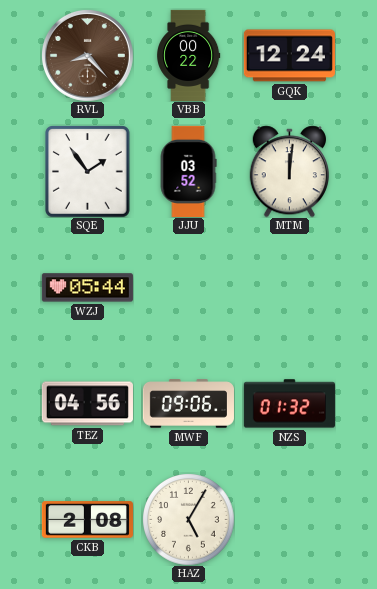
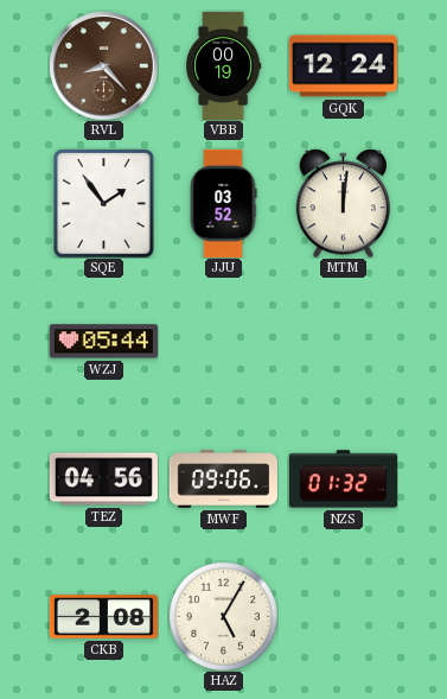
VBB: 00:22 -> 00:19 (224, 65)
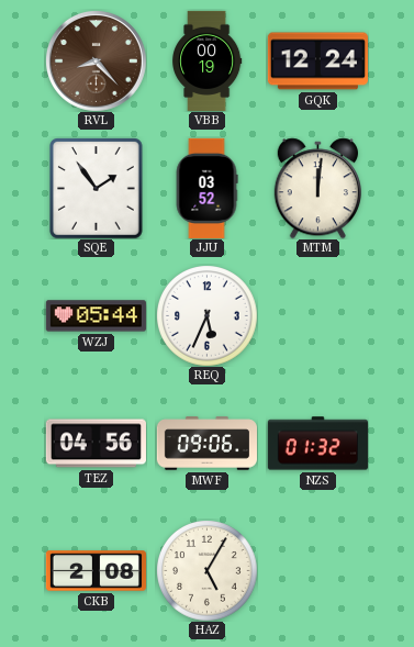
REQ: none -> 5:34 (208, 316)
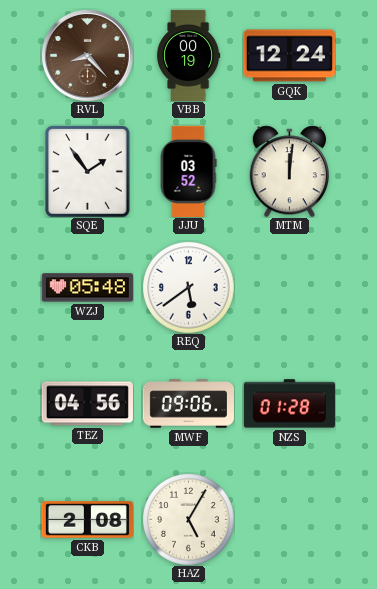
WZJ: 05:44 -> 05:48 (87, 288)
REQ: 5:34 -> 5:39 (189, 288)
NZS: 01:32 -> 01:28 (289, 404)
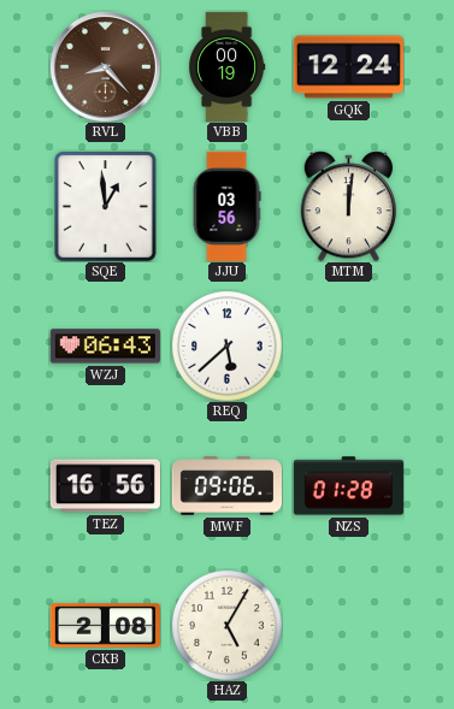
SQE: 1:54 -> 12:59 (106, 206)
JJU: 03:52 -> 03:56 (226, 206)
WZJ: 05:48 -> 06:43 (105, 347)
REQ: 5:39 -> 5:38 (228, 347)
TEZ: 04:56 -> 16:56 (105, 486)
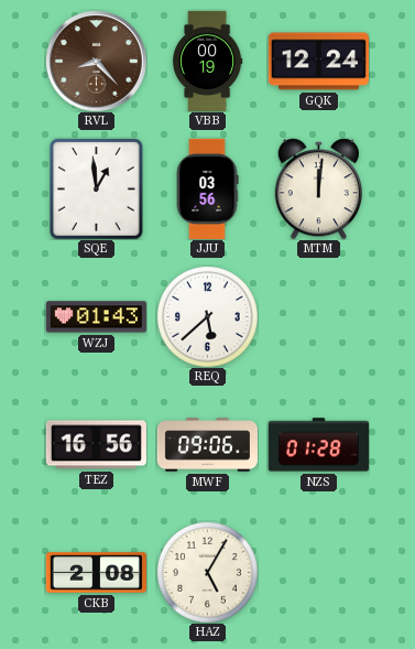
WZJ: 06:43 -> 01:43 (96, 317)
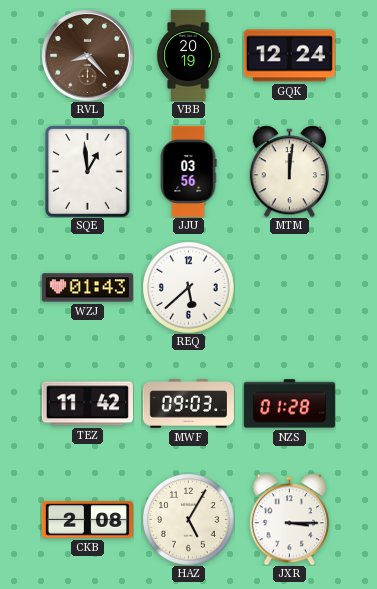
VBB: 00:19 -> 20:19 (189, 55)
TEZ: 16:56 -> 11:42 (87, 404)
MWF: 09:06 -> 09:03 (188, 404)
JXR: none -> 3:15 (289, 519)
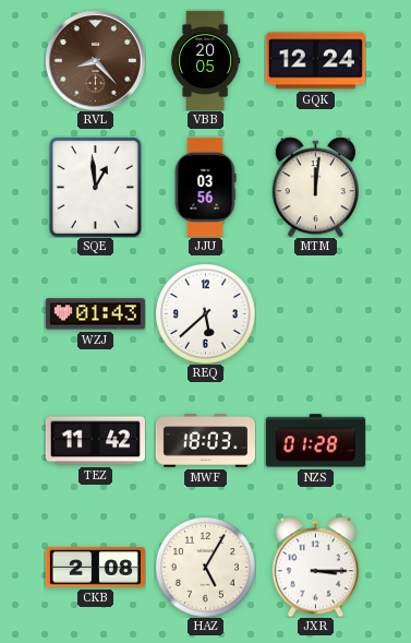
VBB: 20:19 -> 20:05 (206, 60)
MWF: 09:03 -> 18:03 (205, 441)
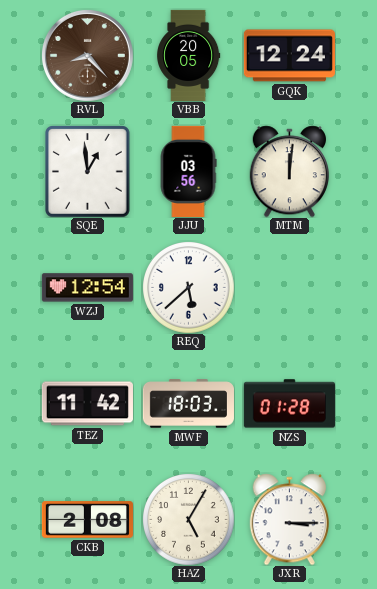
WZJ: 01:43 -> 12:54 (87, 288)
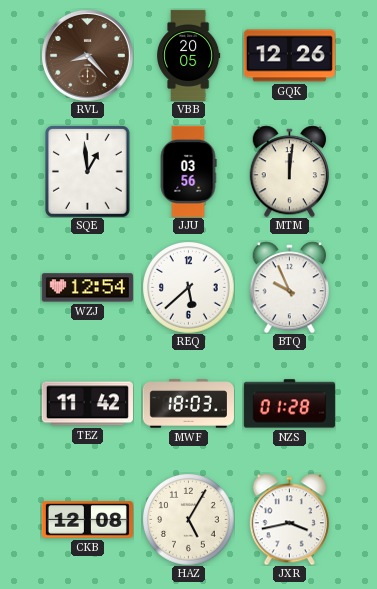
GQK: 12:24 -> 12:26 (289, 56)
BTQ: none -> 9:56 (289, 287)
CKB: 2:08 -> 12:08 (87, 520)
JXR: 3:15 -> 3:43 (289, 519)
